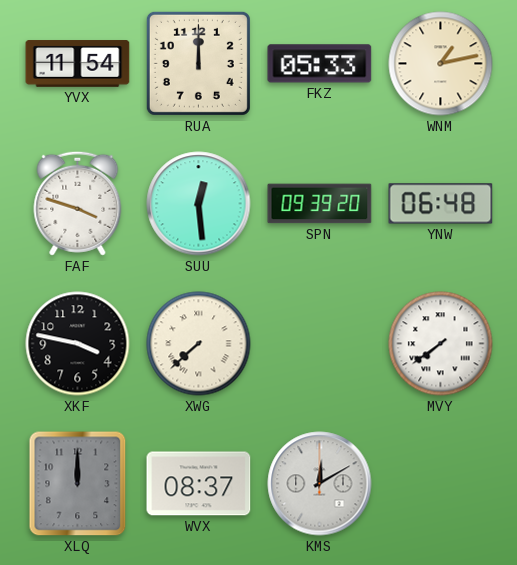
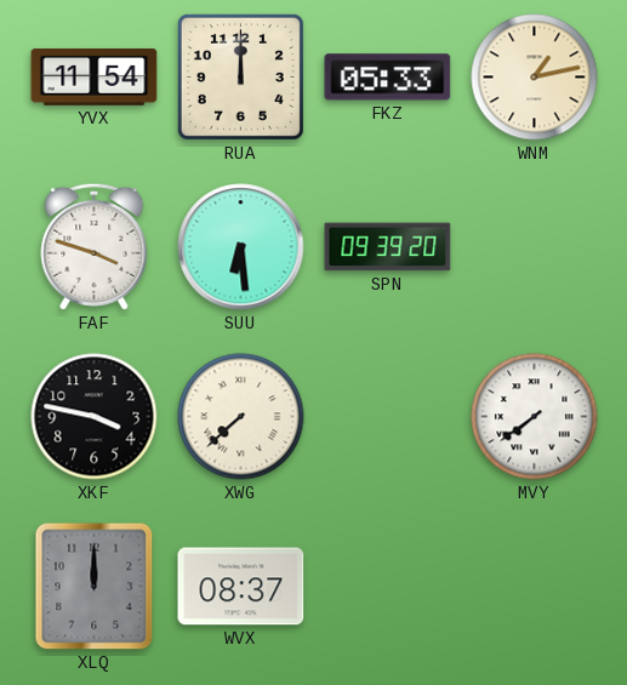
SUU: 12:29 -> 6:29 (241, 247)
YNW: 06:48 -> none (441, 204)
KMS: 12:10 -> none (320, 484)
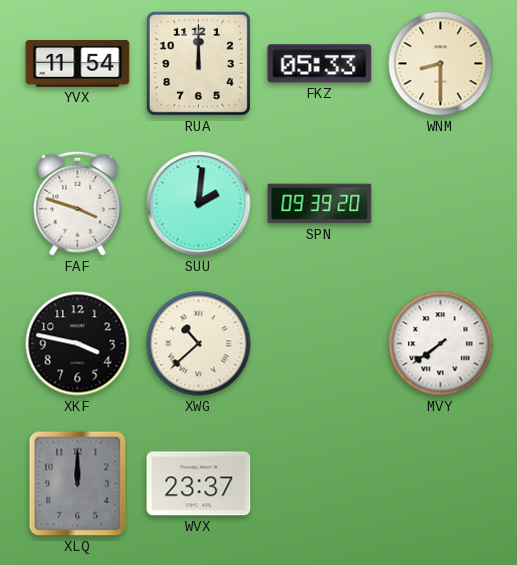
WNM: 1:13 -> 8:30 (441, 64)
SUU: 6:29 -> 2:01 (199, 204)
XWG: 7:38 -> 10:38 (199, 344)
WVX: 08:37 -> 23:37 (199, 484)
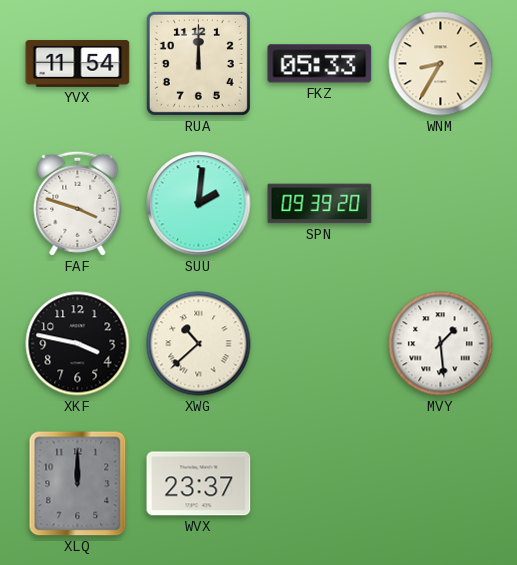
WNM: 8:30 -> 8:35 (441, 64)
MVY: 7:39 -> 1:29 (441, 344)
